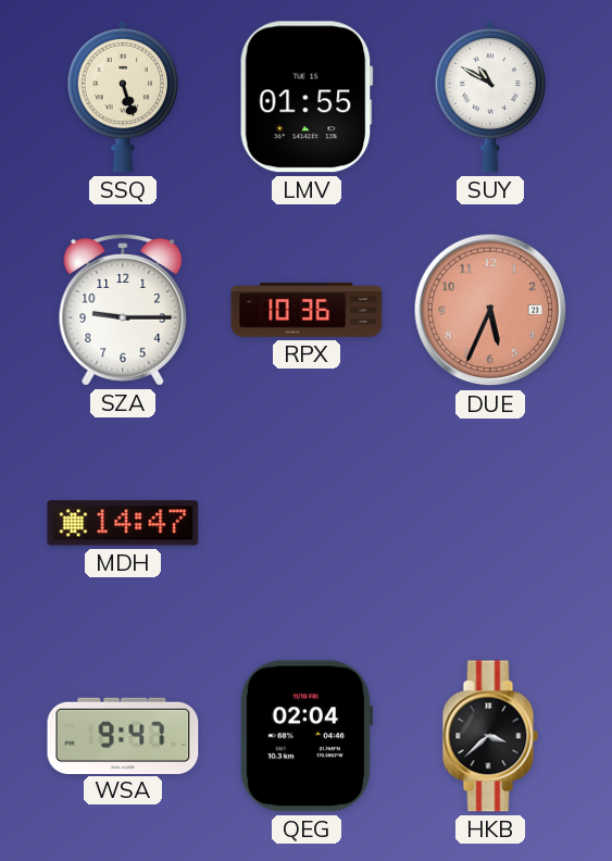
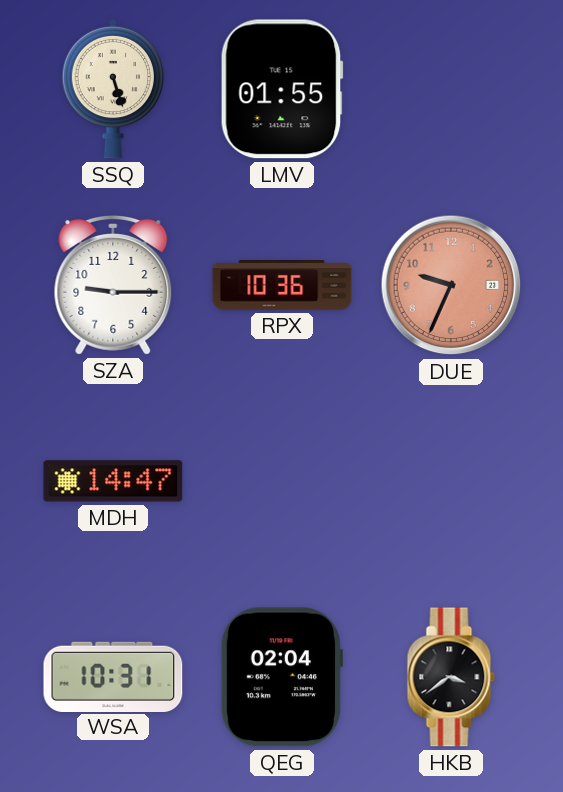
SUY: 10:50 -> none (489, 97)
DUE: 5:34 -> 9:34 (451, 285)
WSA: 9:47 -> 10:31 (113, 676)
HKB: 3:38 -> 3:39 (451, 677)
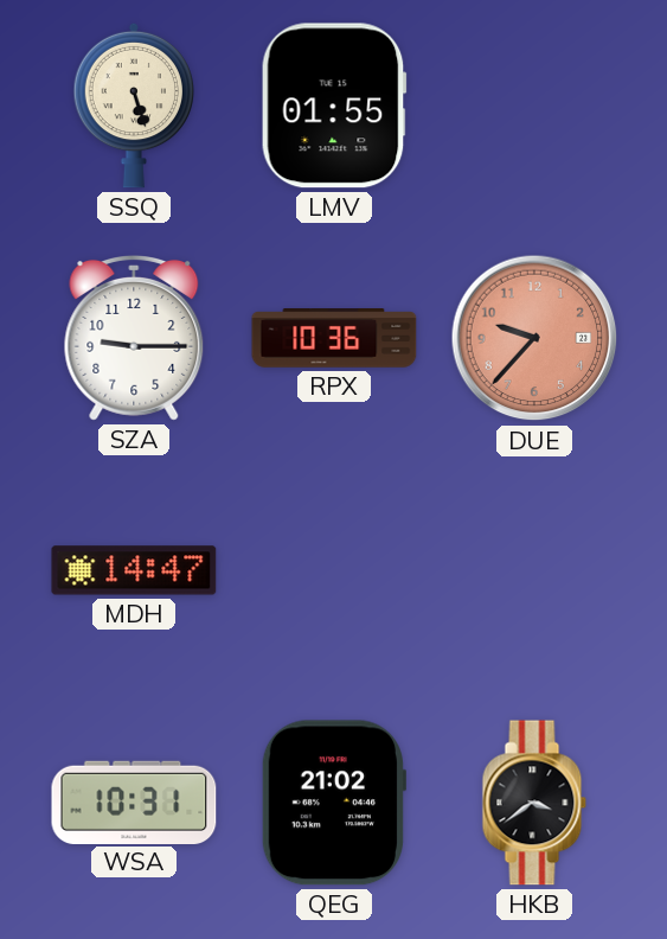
DUE: 9:34 -> 9:37 (534, 338)
QEG: 02:04 -> 21:02 (333, 803)
